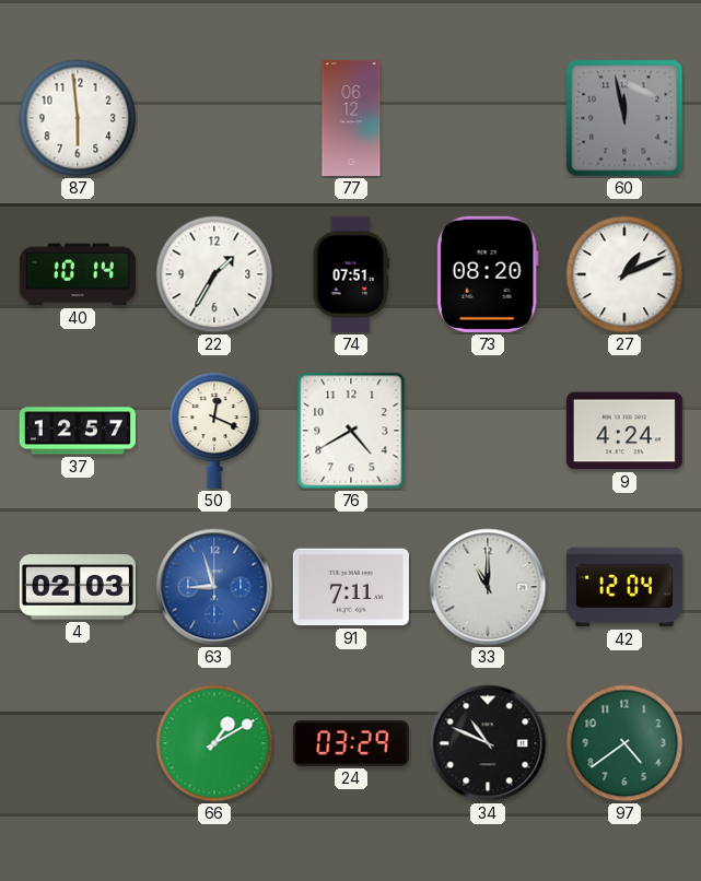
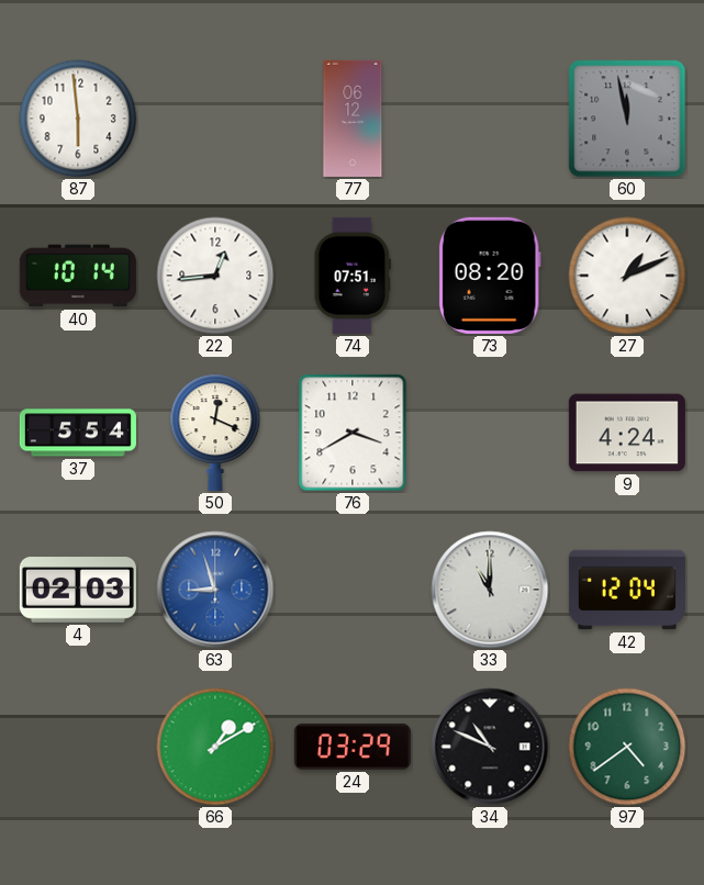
22: 1:35 -> 12:44 (215, 276)
37: 12:57 -> 5:54 (78, 433)
76: 4:40 -> 3:40 (353, 433)
91: 7:11 -> none (351, 587)
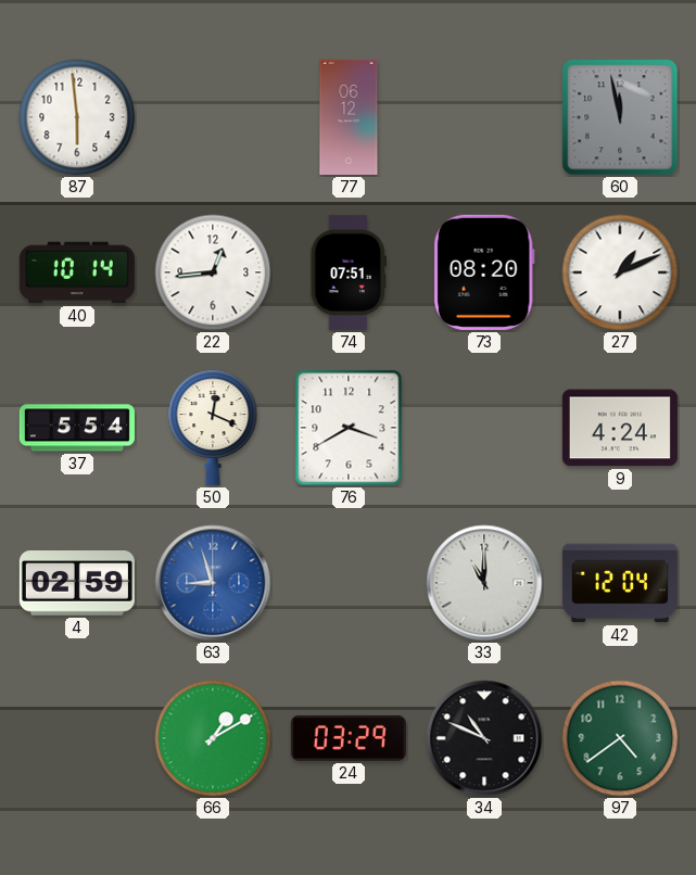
4: 02:03 -> 02:59 (77, 584)
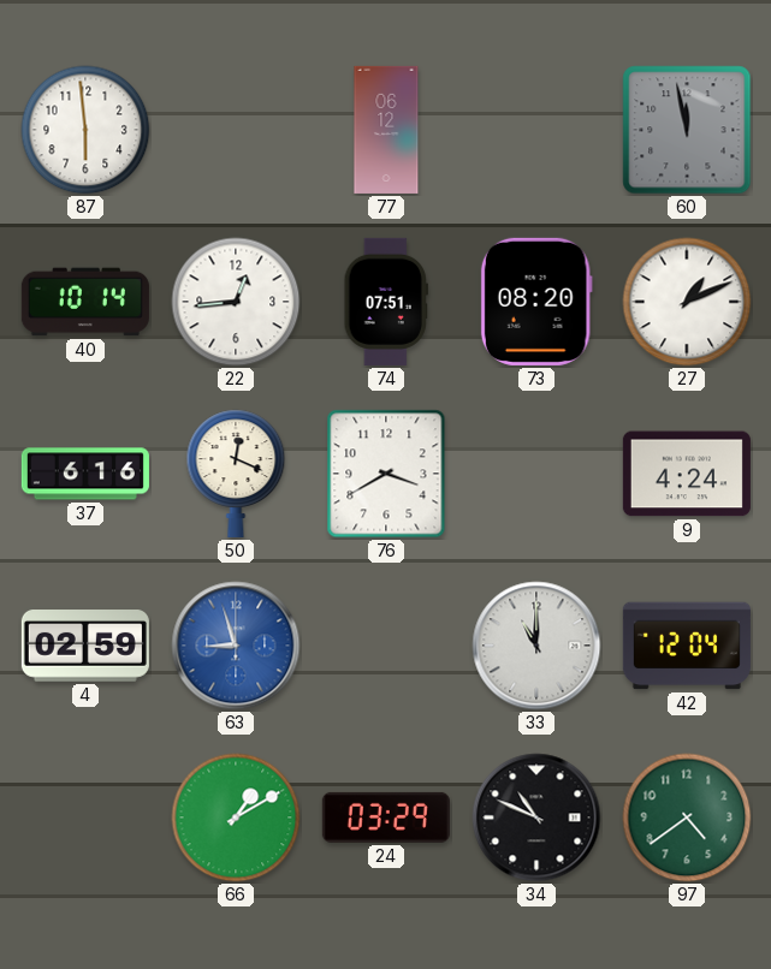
37: 5:54 -> 6:16 (85, 474)
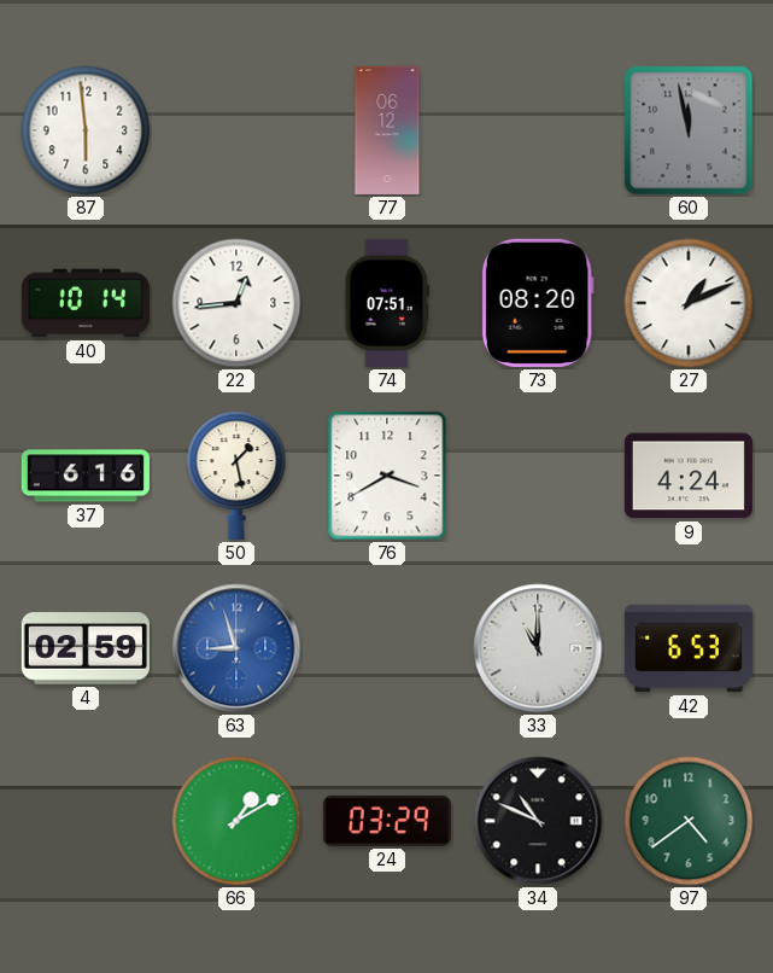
50: 12:19 -> 1:28 (236, 476)
42: 12:04 -> 6:53 (689, 648)
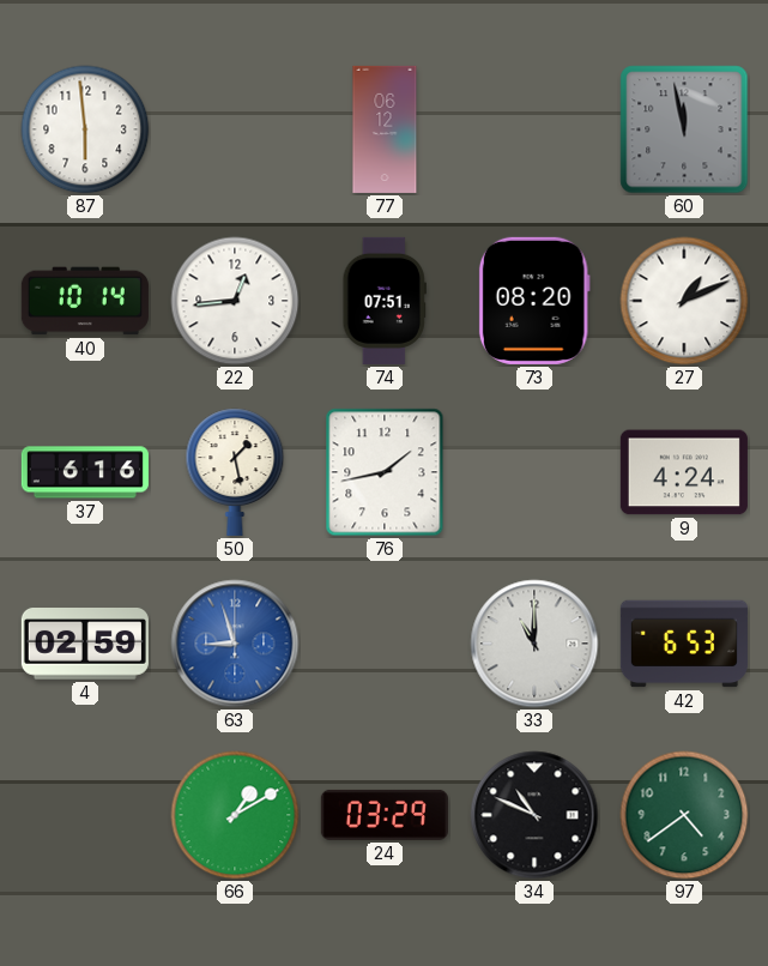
76: 3:40 -> 1:43 (385, 472)
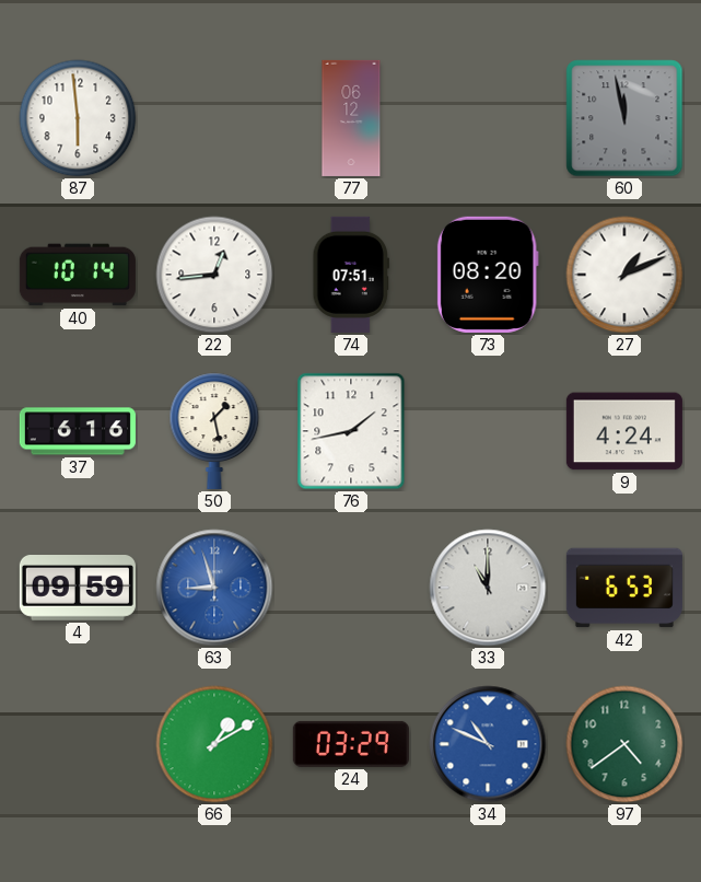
4: 02:59 -> 09:59 (78, 589)
34 dial: black -> blue (488, 744)
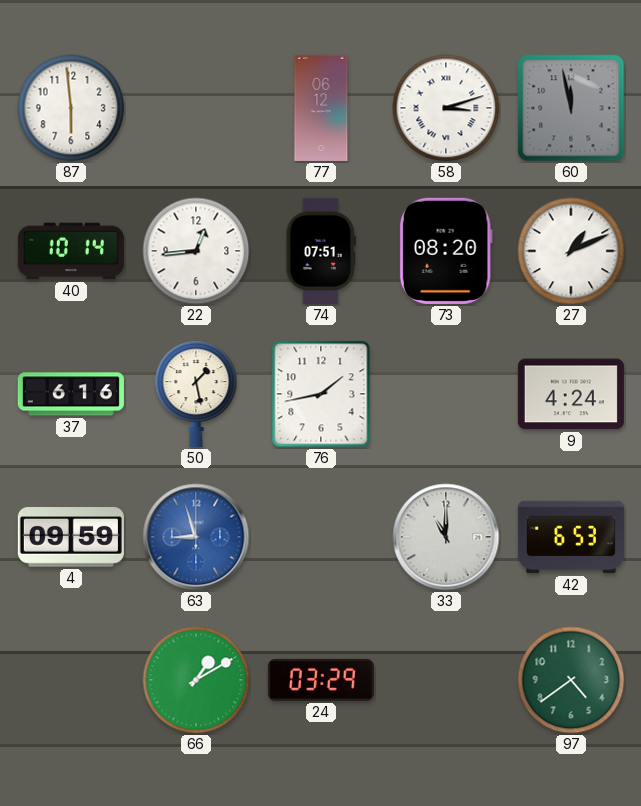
58: none -> 3:12 (446, 108)
34: 10:49 -> none (488, 744)
